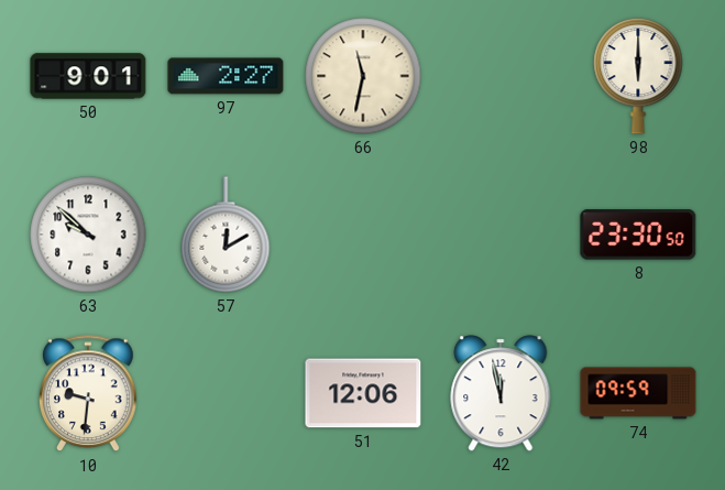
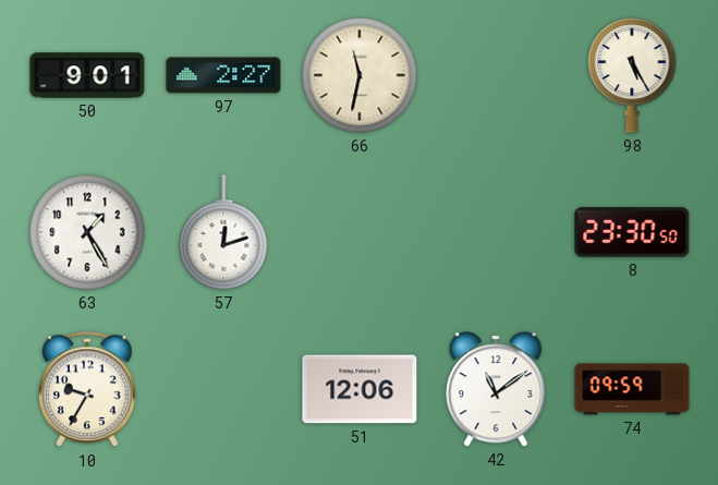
98: 6:00 -> 5:25 (632, 75)
63: 9:52 -> 1:25 (87, 232)
57: 12:10 -> 12:12 (223, 232)
10: 9:31 -> 9:35 (88, 390)
42: 11:58 -> 11:09 (496, 389)
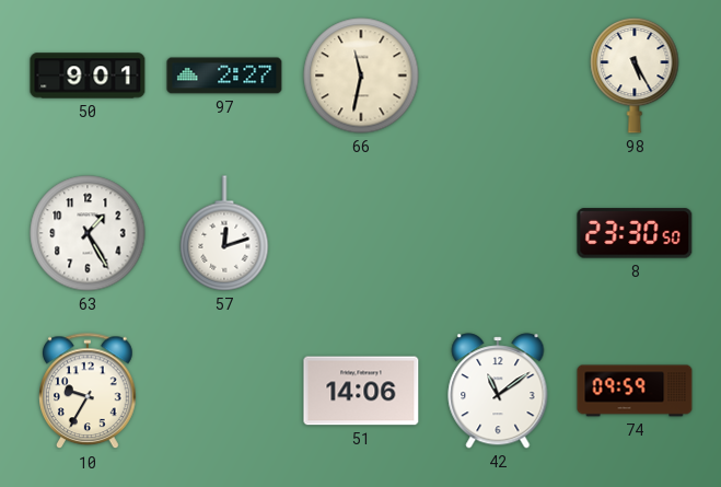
51: 12:06 -> 14:06 (361, 391)
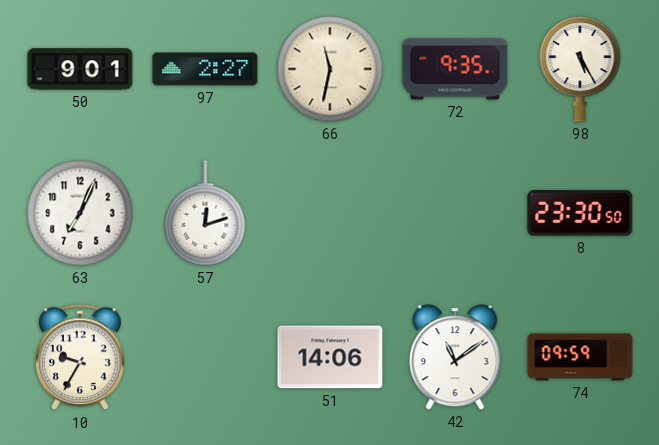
72: none -> 9:35 (455, 69)
63: 1:25 -> 7:04 (80, 213)
